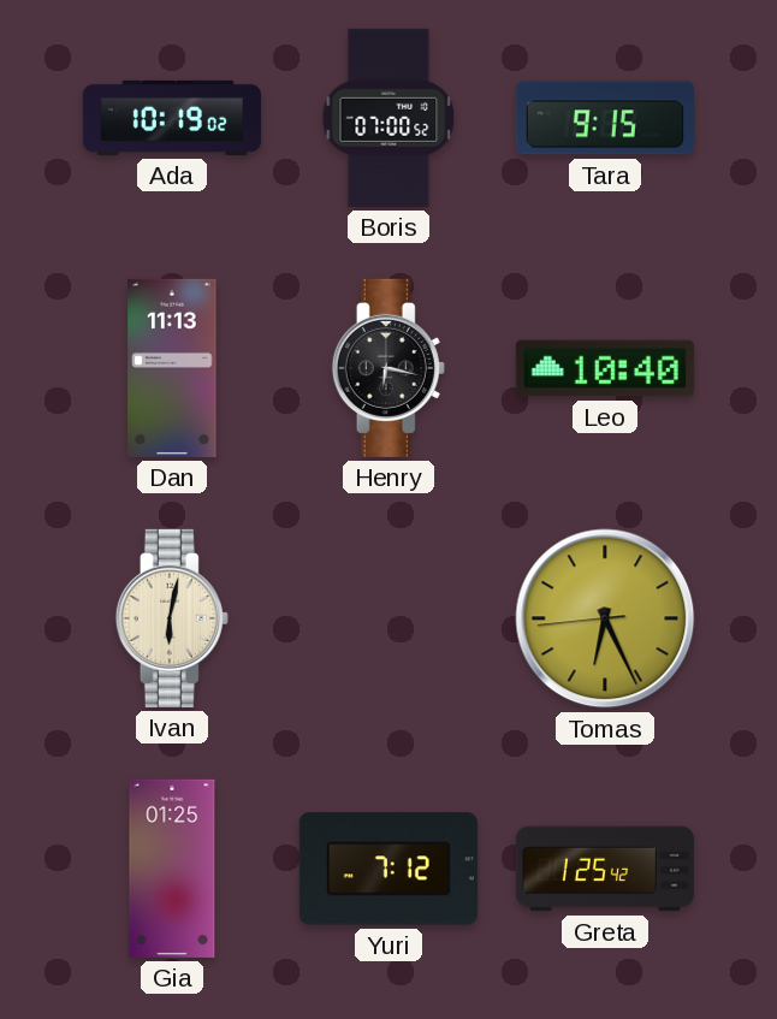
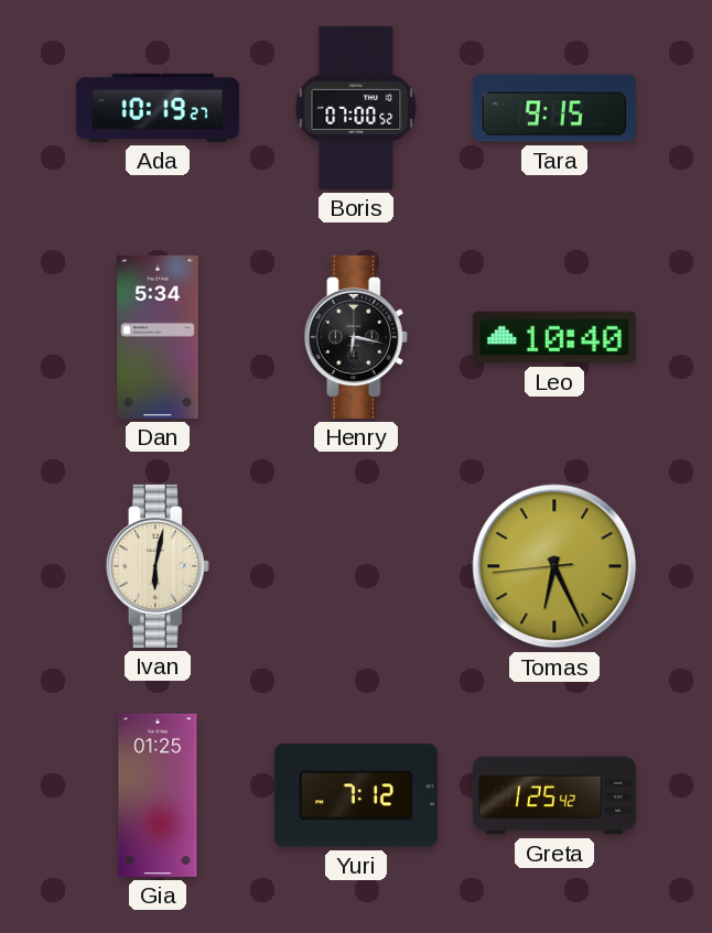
Ada: 10:19:02 -> 10:19:27 (158, 108)
Dan: 11:13 -> 5:34 (158, 337)
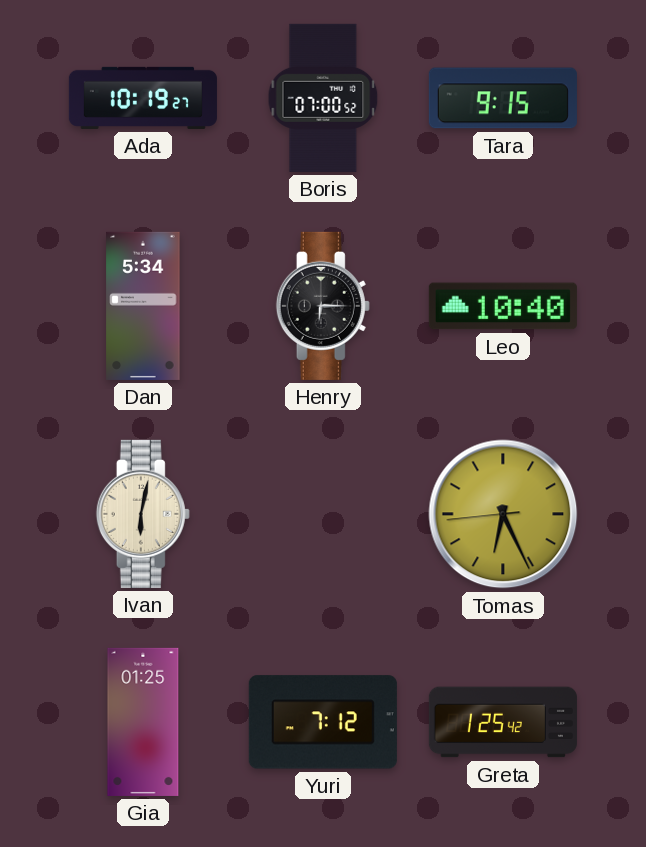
Henry: 6:17 -> 6:15 (323, 306)
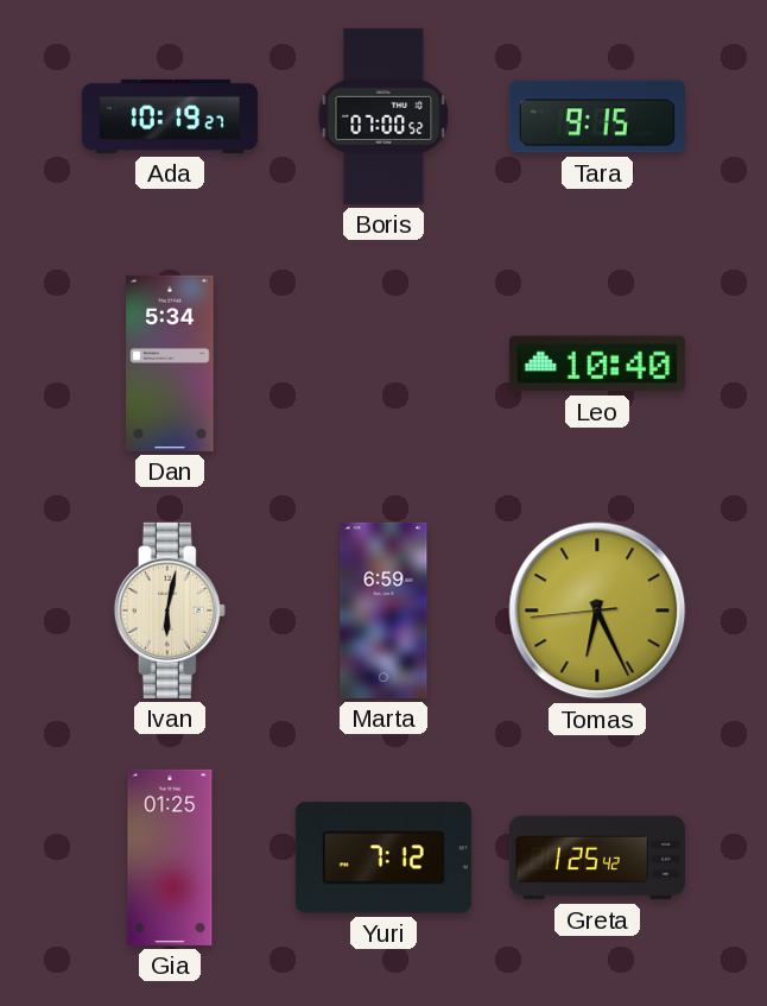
Henry: 6:15 -> none (323, 306)
Marta: none -> 6:59 (383, 610)
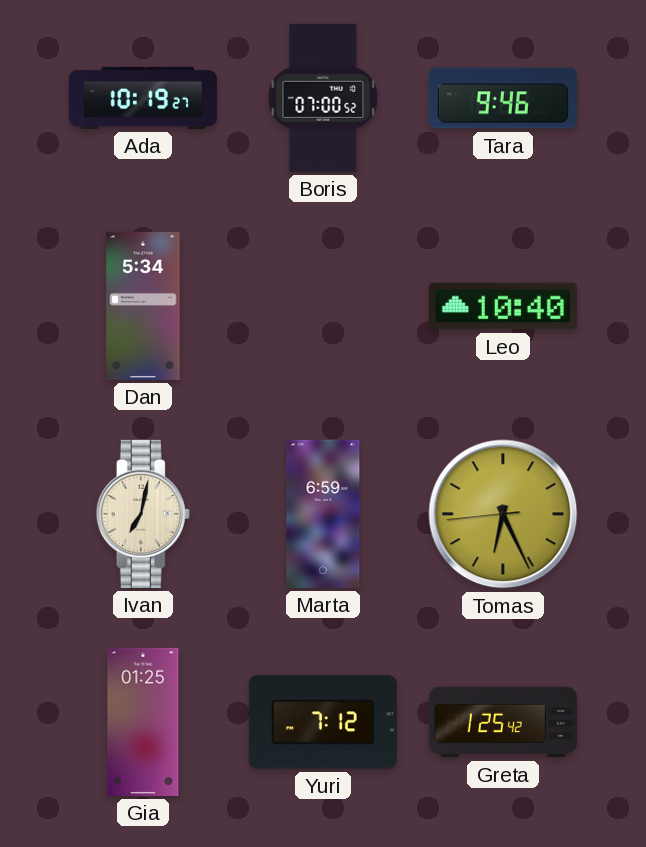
Tara: 9:15 -> 9:46 (503, 98)
Ivan: 6:02 -> 7:02 (143, 514)
